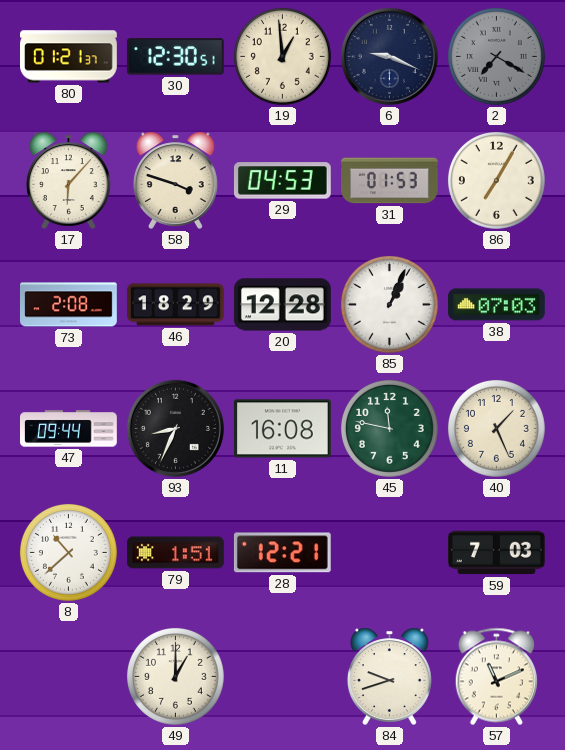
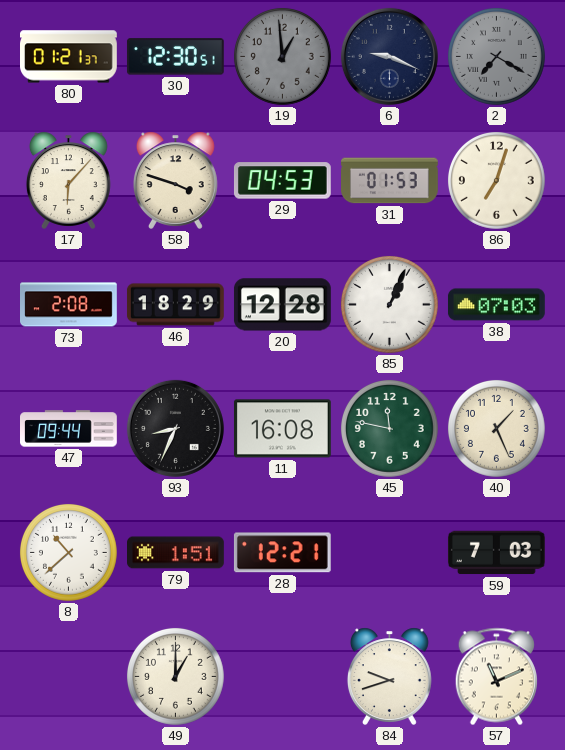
19 dial: cream -> grey (282, 56)
86: 7:05 -> 7:03 (496, 180)
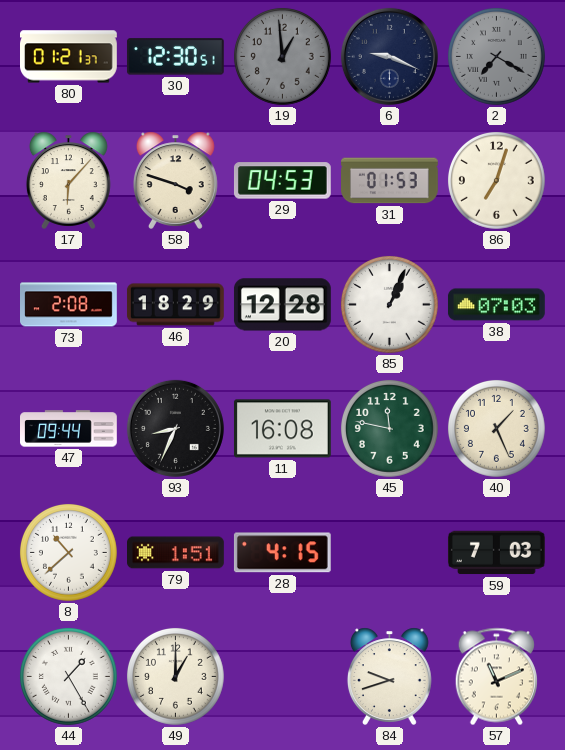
28: 12:21 -> 4:15 (282, 553)
44: none -> 1:25 (68, 676)
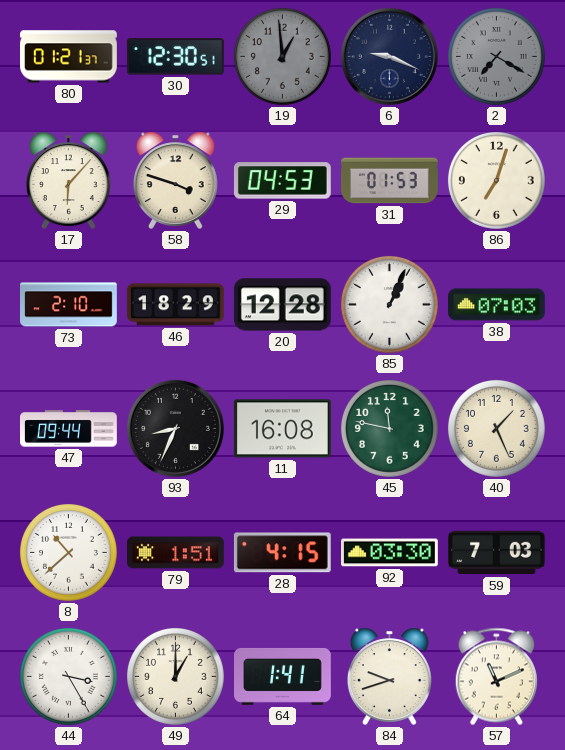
73: 2:08 -> 2:10 (69, 305)
92: none -> 03:30 (390, 553)
44: 1:25 -> 3:25 (68, 676)
64: none -> 1:41 (283, 676)
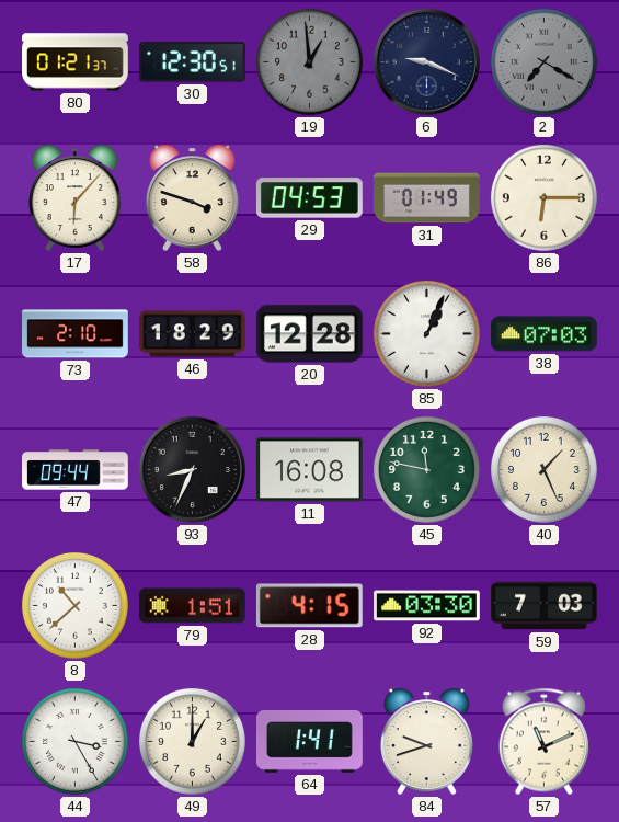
31: 01:53 -> 01:49 (427, 198)
86: 7:03 -> 6:15 (543, 197)
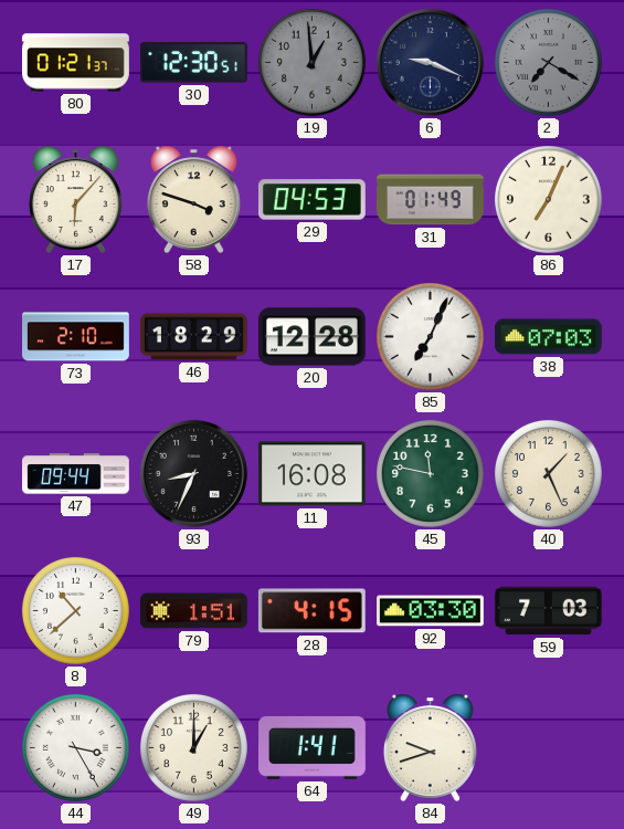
86: 6:15 -> 7:04 (548, 199)
85: 1:04 -> 7:04 (430, 336)
57: 11:11 -> none (543, 742)
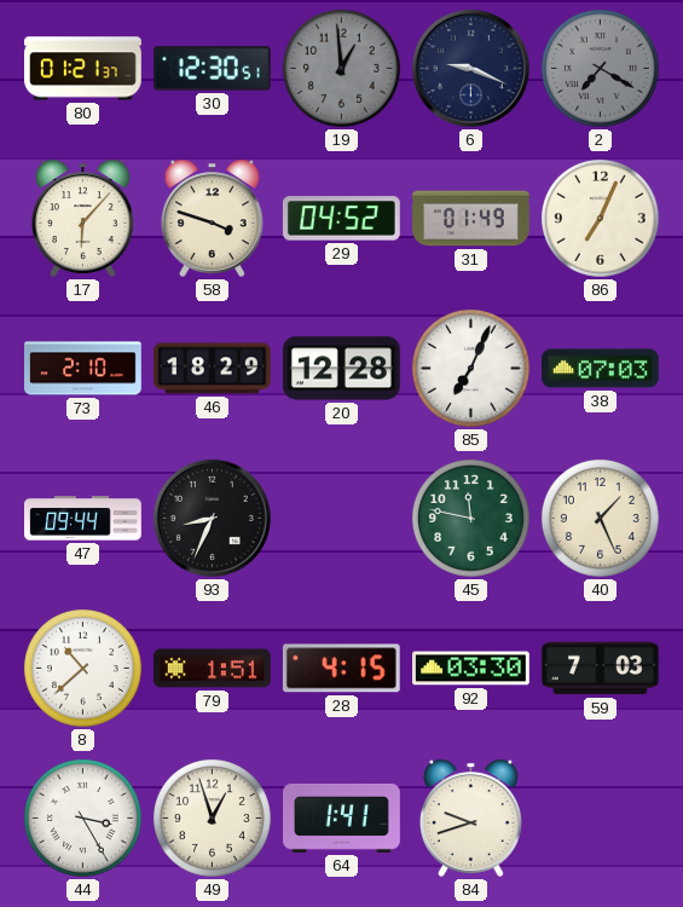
29: 04:53 -> 04:52 (341, 219)
11: 16:08 -> none (311, 474)
49: 1:00 -> 12:57 (212, 818)
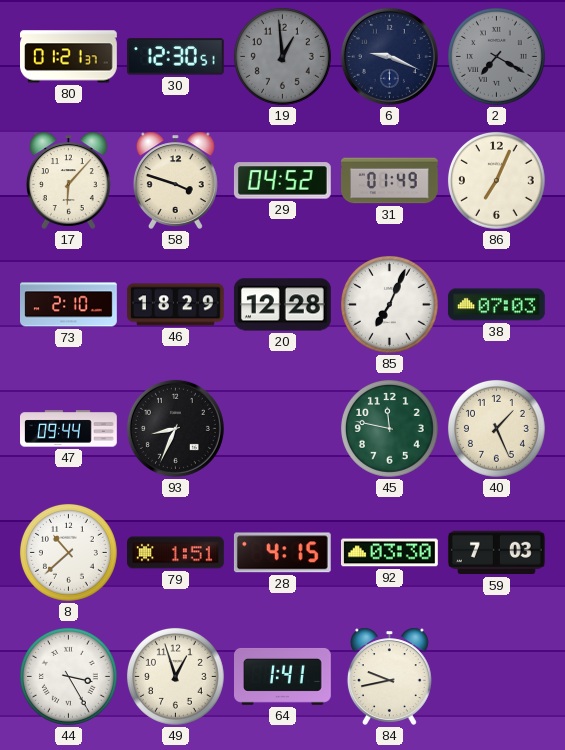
84: 9:42 -> 9:43 (389, 676)
